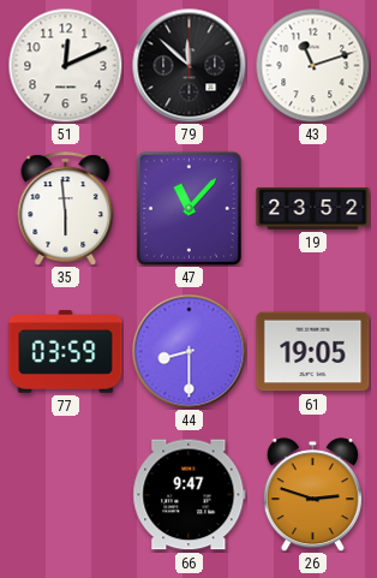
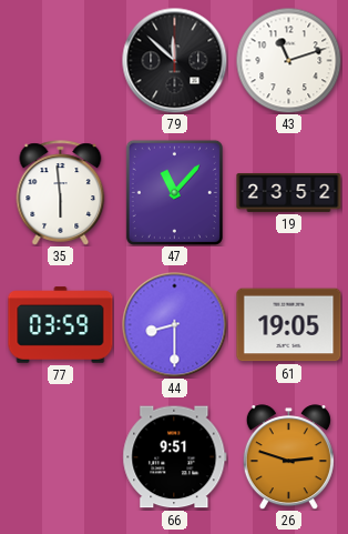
51: 12:11 -> none (65, 65)
66: 9:47 -> 9:51 (175, 457)
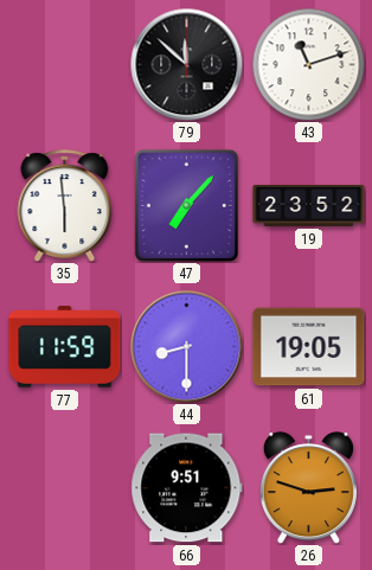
47: 11:07 -> 7:07 (186, 205)
77: 03:59 -> 11:59 (65, 347)
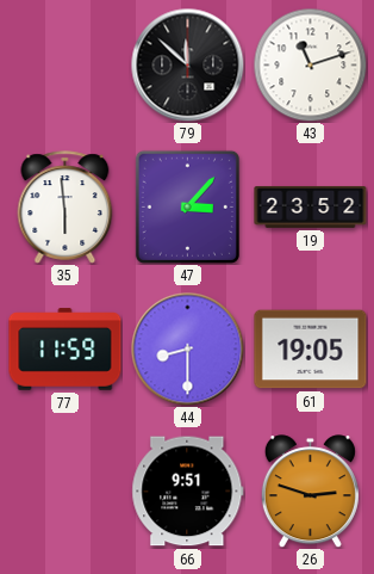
47: 7:07 -> 3:07 (187, 206)
